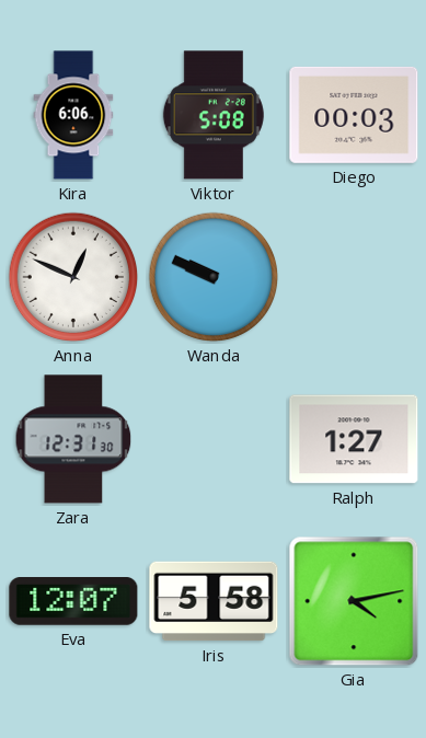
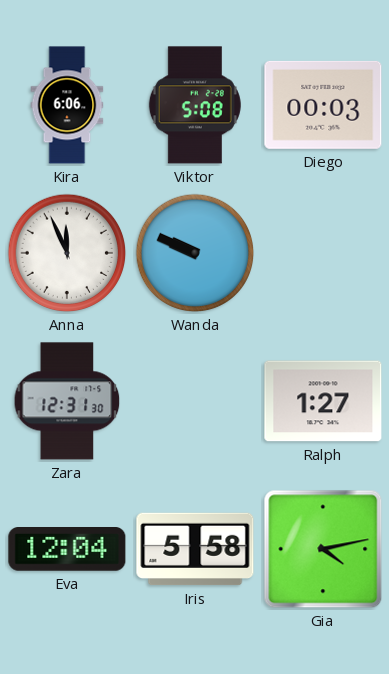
Anna: 12:49 -> 11:56 (67, 253)
Eva: 12:07 -> 12:04 (67, 550)
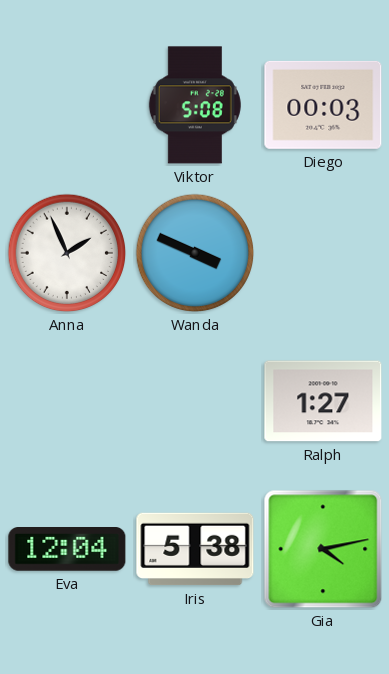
Kira: 6:06 -> none (67, 105)
Anna: 11:56 -> 1:56 (67, 253)
Wanda: 9:49 -> 3:49 (195, 253)
Zara: 12:31 -> none (67, 401)
Iris: 5:58 -> 5:38 (195, 549)
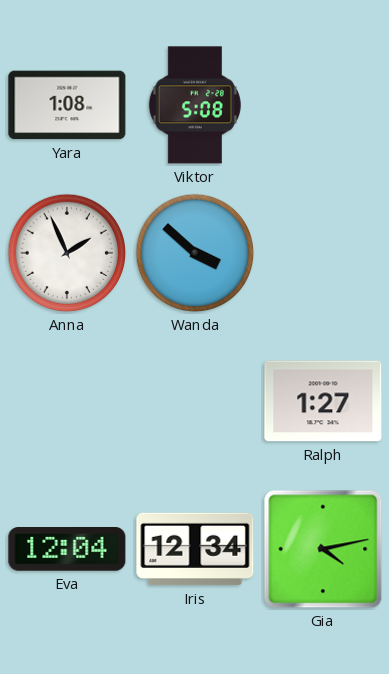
Yara: none -> 1:08 (67, 105)
Diego: 00:03 -> none (323, 105)
Wanda: 3:49 -> 3:52 (195, 253)
Iris: 5:38 -> 12:34 (195, 549)
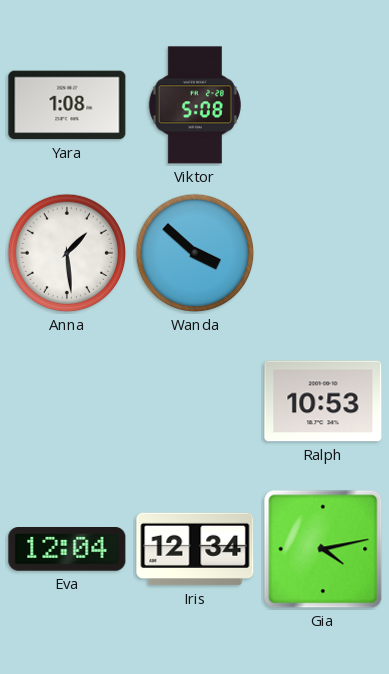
Anna: 1:56 -> 1:29 (67, 253)
Ralph: 1:27 -> 10:53 (323, 401)
